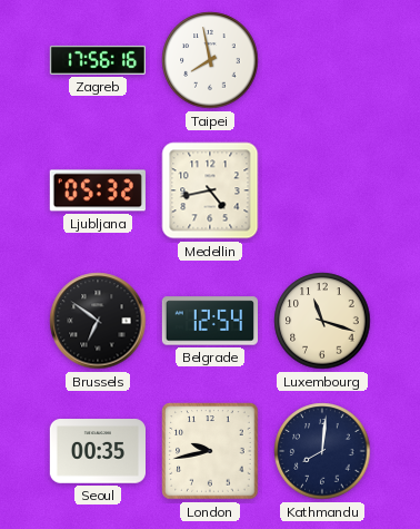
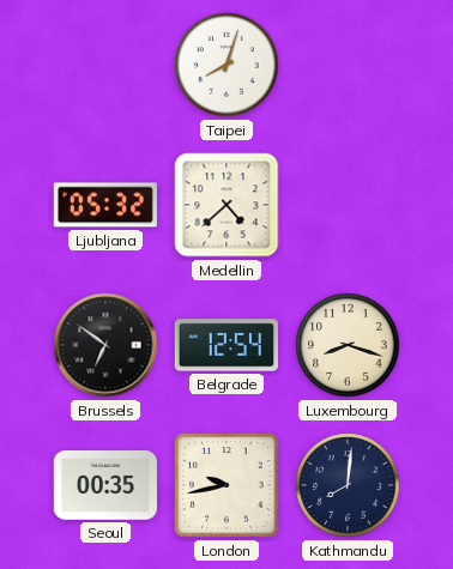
Zagreb: 17:56 -> none (97, 60)
Taipei: 7:58 -> 8:03 (226, 65)
Medellin: 4:43 -> 4:38 (226, 205)
Luxembourg: 11:18 -> 8:18 (348, 345)
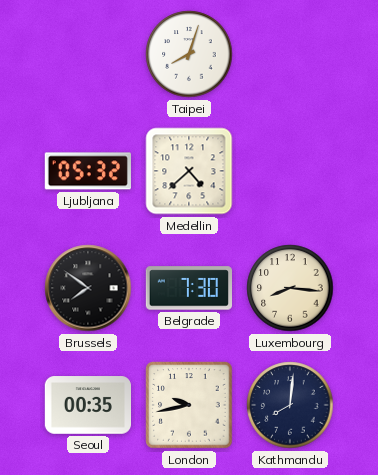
Brussels: 6:51 -> 7:51 (88, 288)
Belgrade: 12:54 -> 7:30 (188, 288)
Luxembourg: 8:18 -> 8:16 (290, 288)
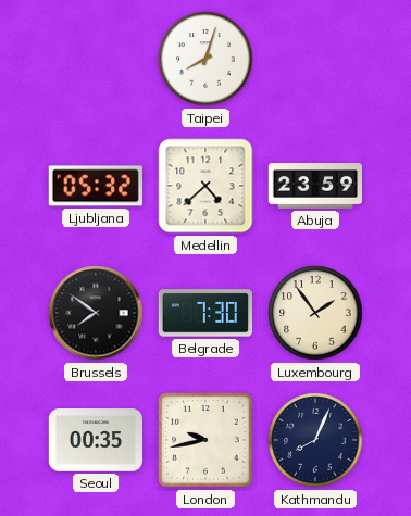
Abuja: none -> 23:59 (314, 186)
Luxembourg: 8:16 -> 1:54 (315, 313)
Kathmandu: 8:01 -> 8:04 (315, 440)
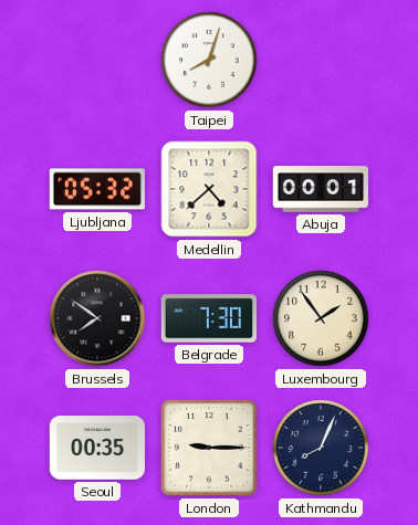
Abuja: 23:59 -> 00:01 (320, 189)
London: 9:43 -> 9:15 (209, 448)
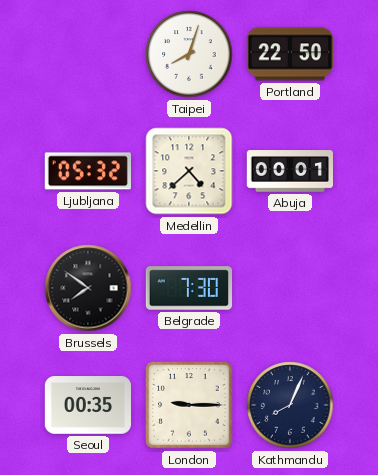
Portland: none -> 22:50 (289, 54)
Luxembourg: 1:54 -> none (321, 318)
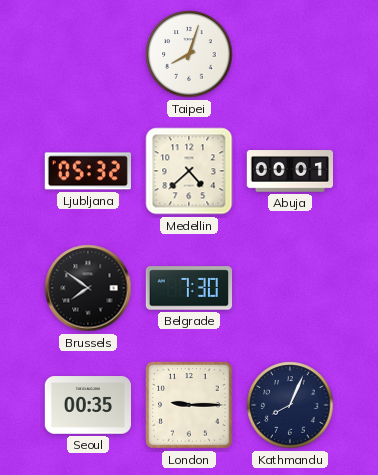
Portland: 22:50 -> none (289, 54)
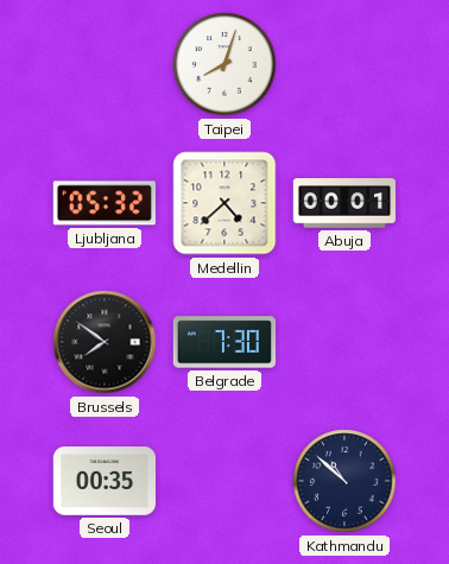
London: 9:15 -> none (189, 405)
Kathmandu: 8:04 -> 10:52 (344, 481)
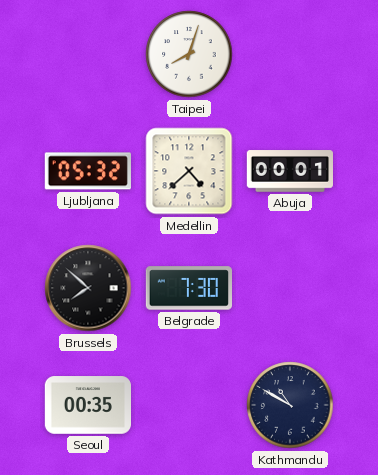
Brussels: 7:51 -> 7:52 (88, 288)
Kathmandu: 10:52 -> 10:50 (290, 405)
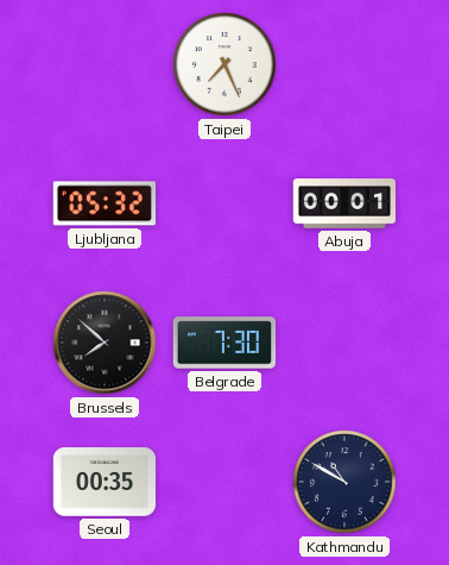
Taipei: 8:03 -> 7:26 (224, 64)
Medellin: 4:38 -> none (189, 171)
